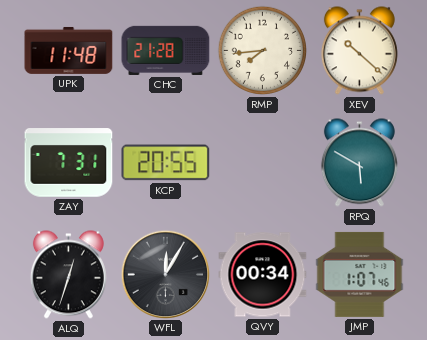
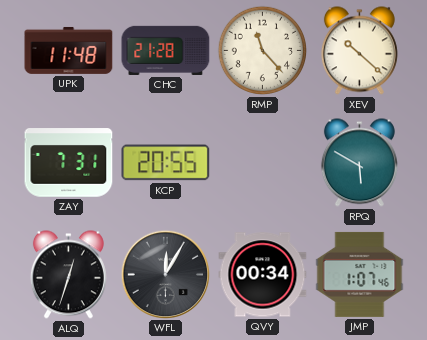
RMP: 7:44 -> 11:23 (263, 51)
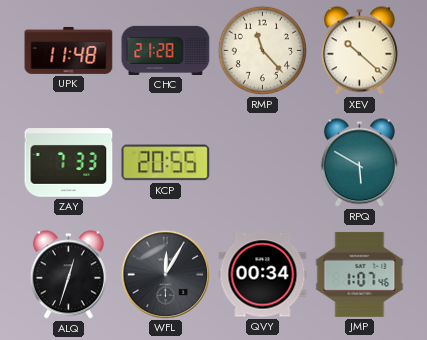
ZAY: 7:31 -> 7:33 (69, 163)
